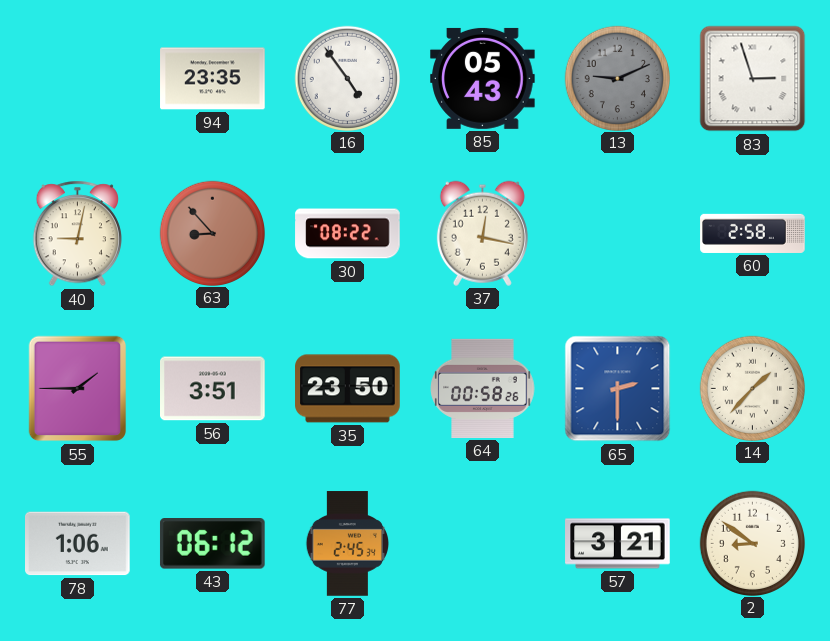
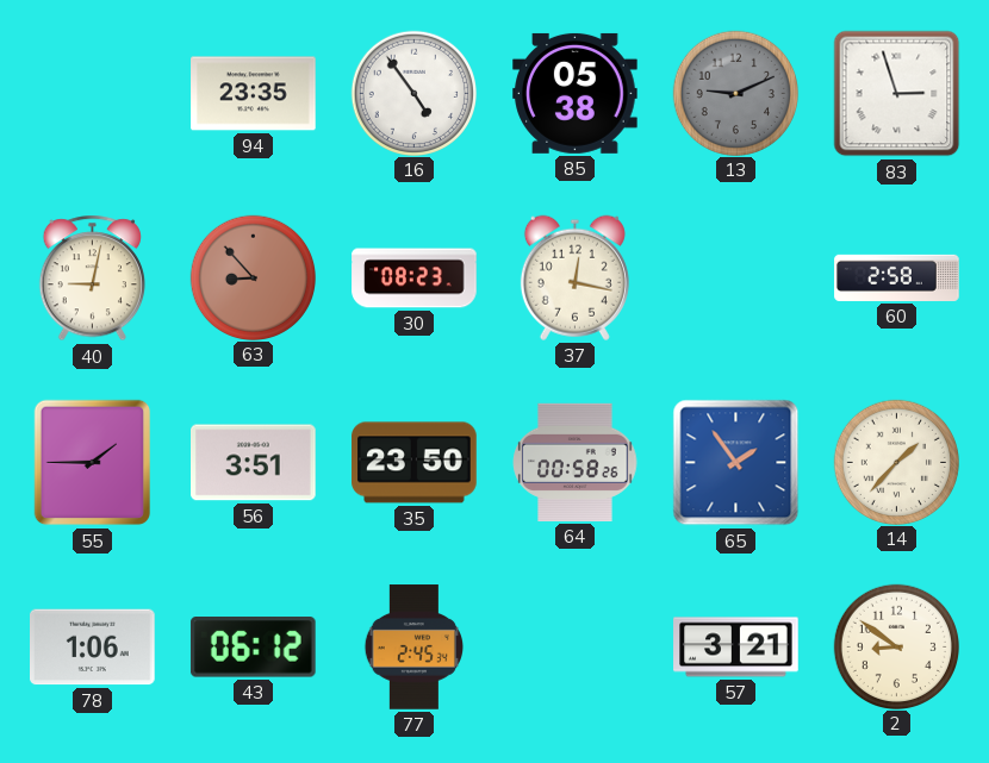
85: 05:43 -> 05:38 (576, 93)
30: 08:22 -> 08:23 (415, 279)
65: 2:30 -> 1:54 (736, 463)
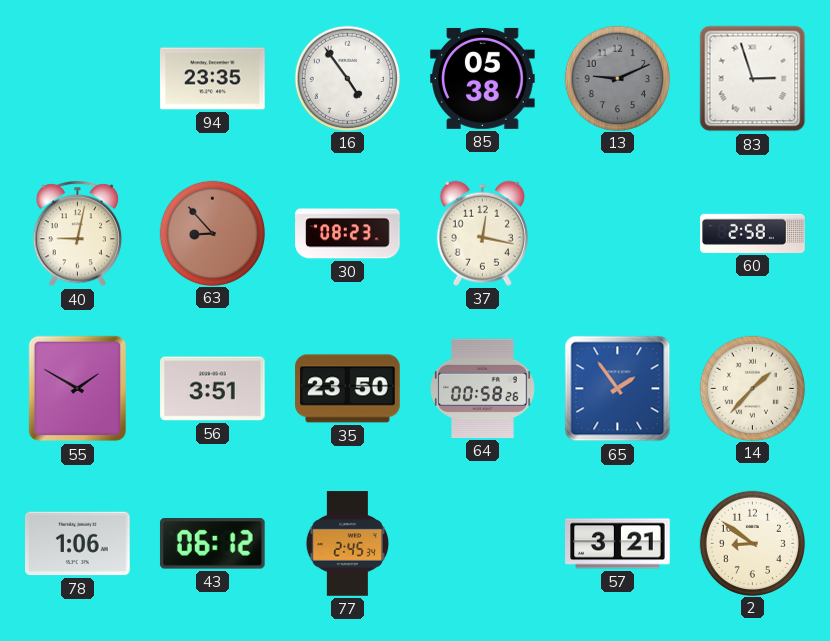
55: 1:45 -> 1:50 (78, 389)
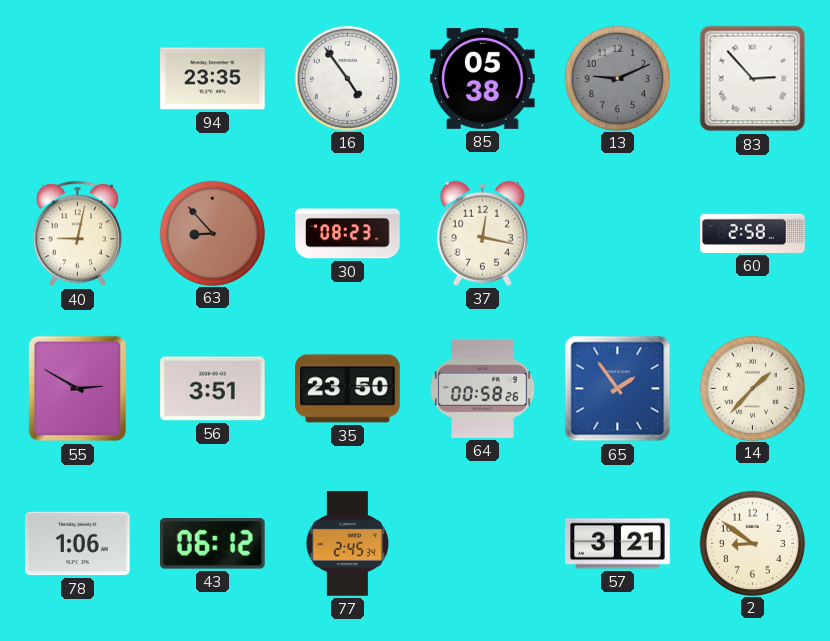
83: 2:57 -> 2:53 (753, 79)
55: 1:50 -> 2:50 (78, 389)
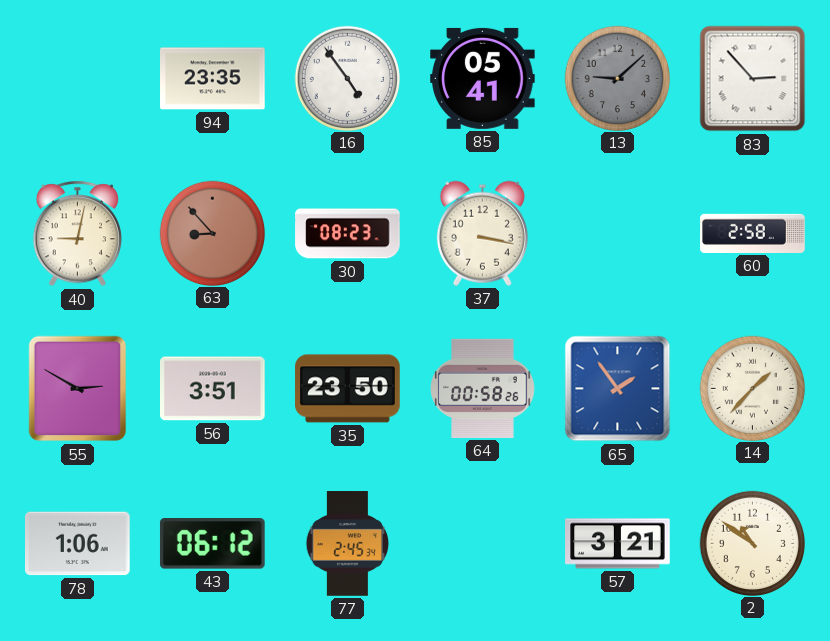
85: 05:38 -> 05:41 (483, 78)
13: 9:11 -> 9:08 (617, 78)
37: 12:17 -> 3:17 (482, 233)
2: 8:51 -> 10:51 (752, 543)
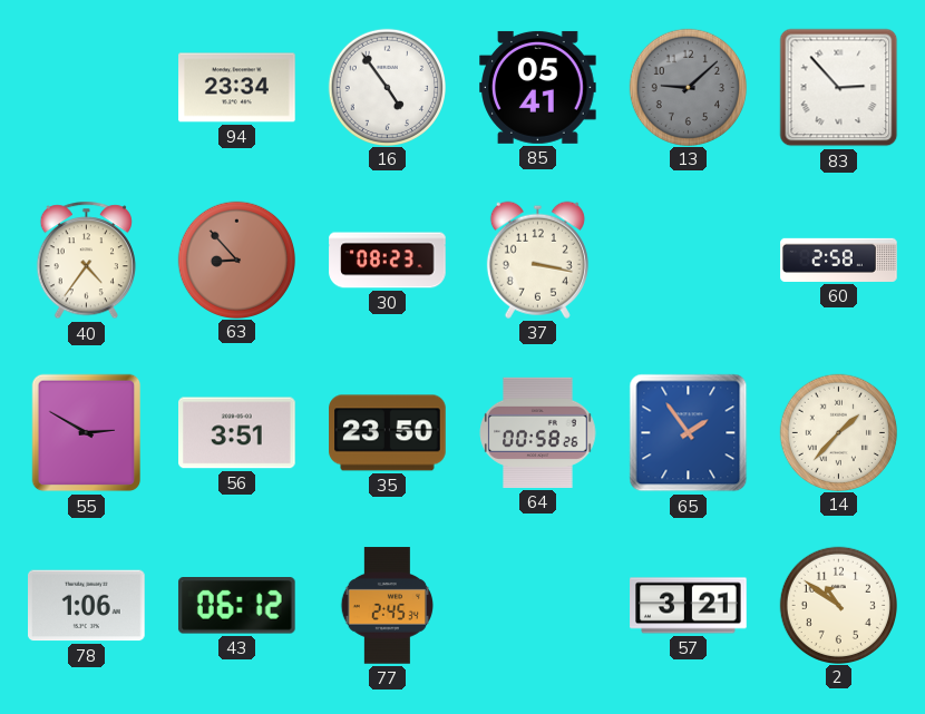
94: 23:35 -> 23:34 (237, 88)
40: 9:02 -> 4:36 (86, 261)
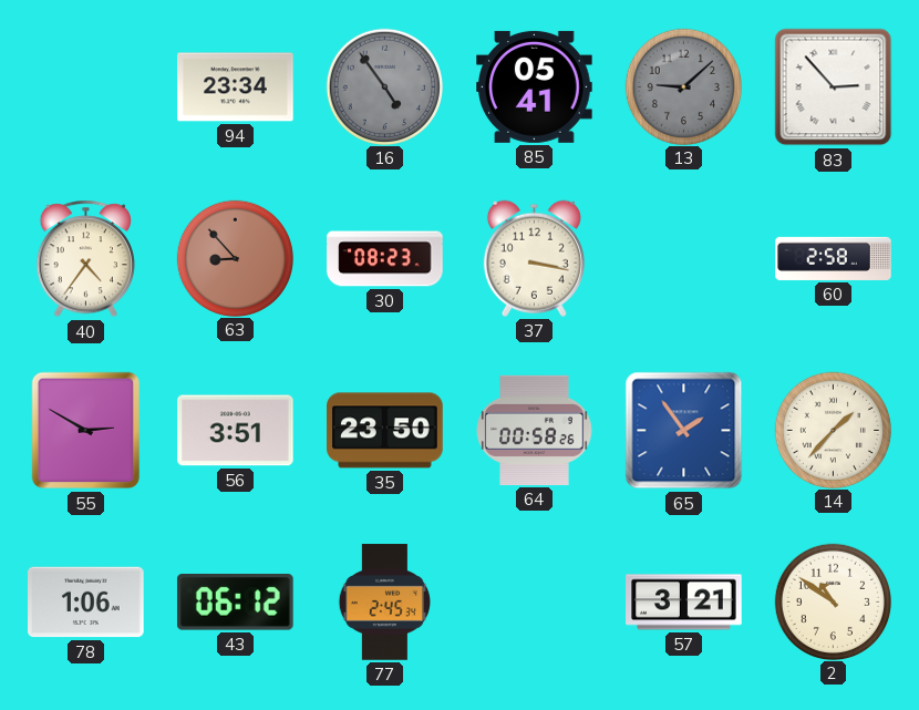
16 dial: white -> grey (384, 86)
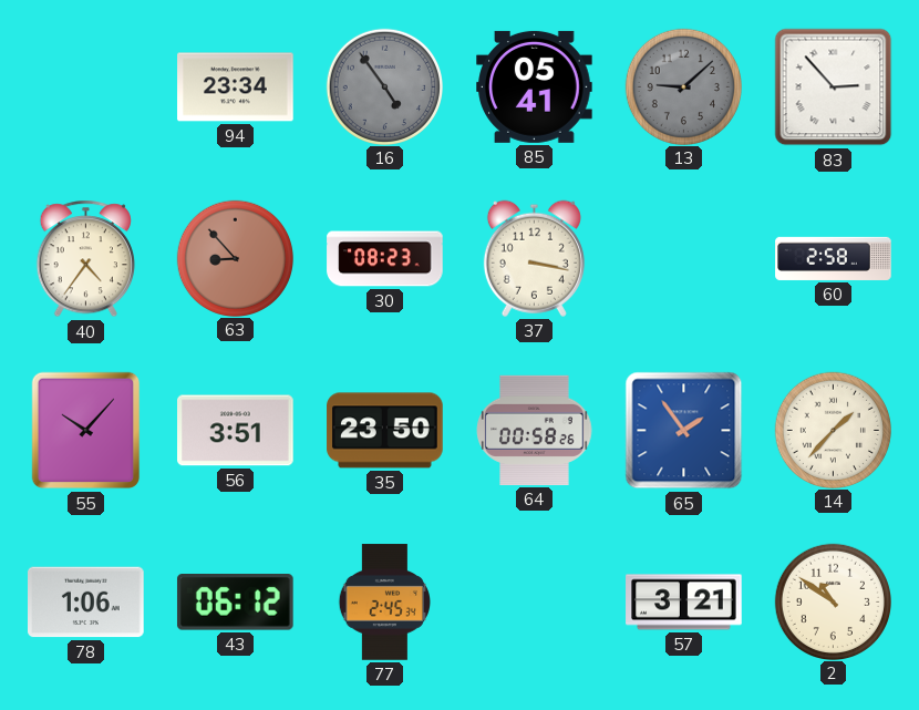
55: 2:50 -> 10:07 (86, 431)
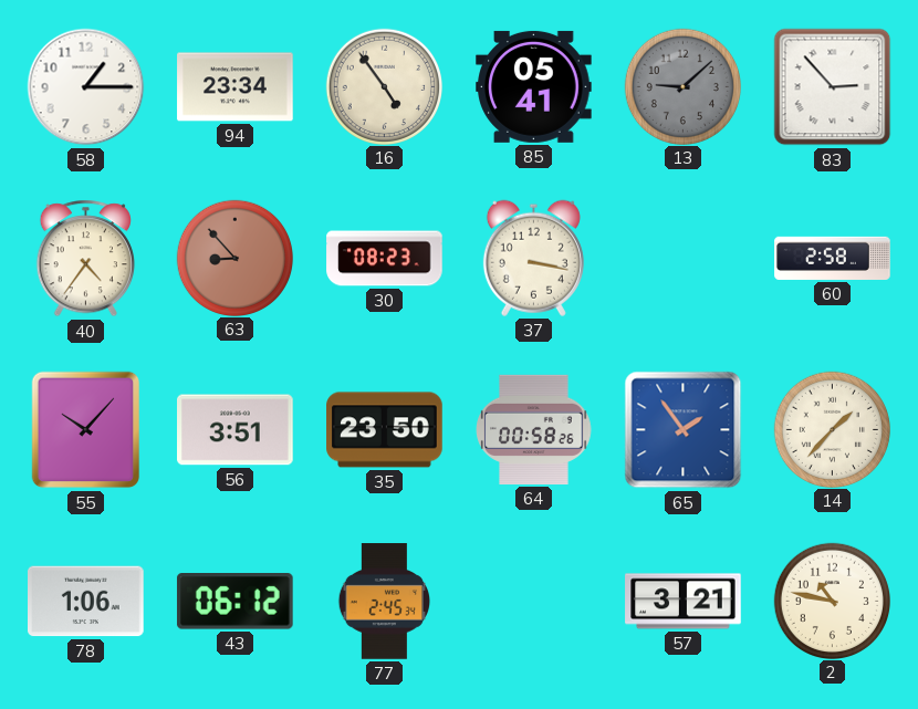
58: none -> 1:15 (86, 87)
16 dial: grey -> cream (384, 86)
2: 10:51 -> 10:47 (832, 601)
